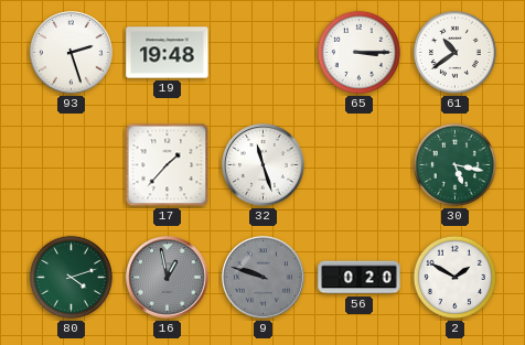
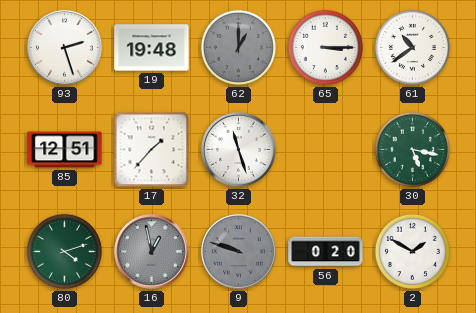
62: none -> 1:00 (238, 47)
85: none -> 12:51 (65, 150)
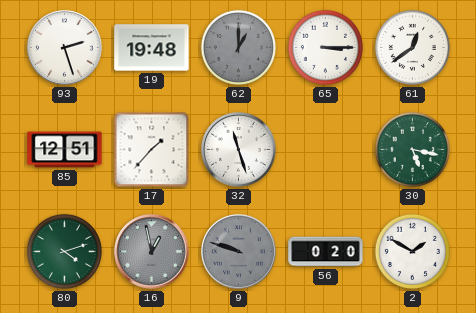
61: 10:39 -> 12:39 (412, 47)
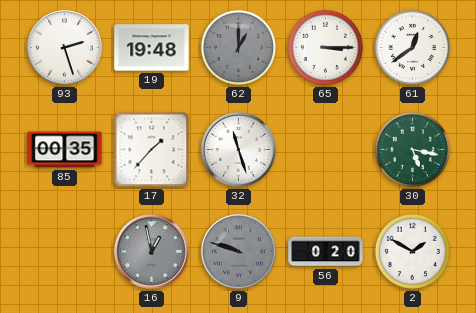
85: 12:51 -> 00:35 (65, 150)
80: 4:12 -> none (64, 251)
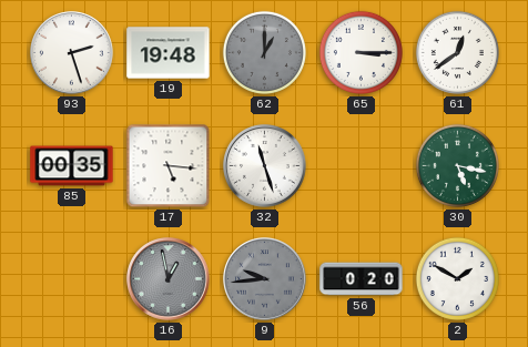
17: 1:37 -> 5:16 (169, 166)
9: 9:48 -> 9:44 (265, 279)
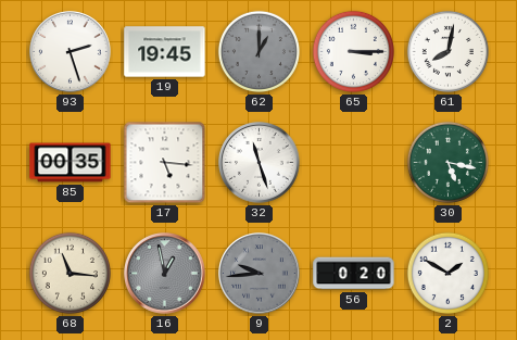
19: 19:48 -> 19:45 (165, 52)
61: 12:39 -> 8:02 (447, 51)
68: none -> 11:16 (70, 273)
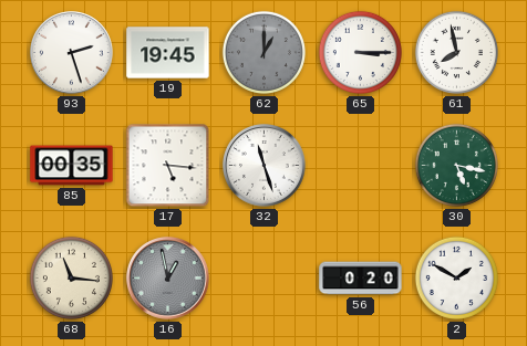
61: 8:02 -> 7:58 (456, 52)
9: 9:44 -> none (260, 274)
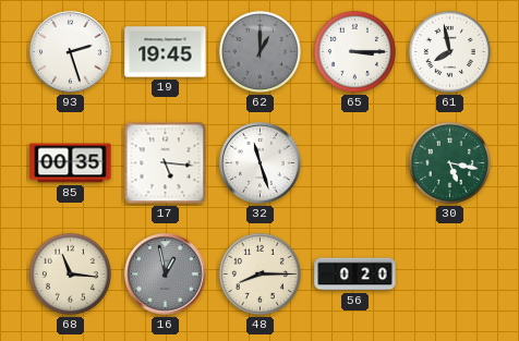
48: none -> 8:15 (259, 273)
2: 1:50 -> none (456, 277)
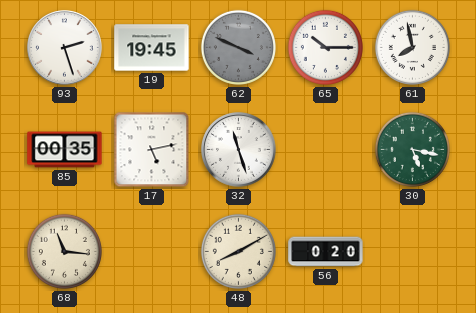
62: 1:00 -> 3:49 (238, 47)
65: 3:15 -> 10:15 (325, 47)
17: 5:16 -> 5:13 (152, 150)
16: 12:58 -> none (166, 275)
48: 8:15 -> 8:10 (238, 251)
